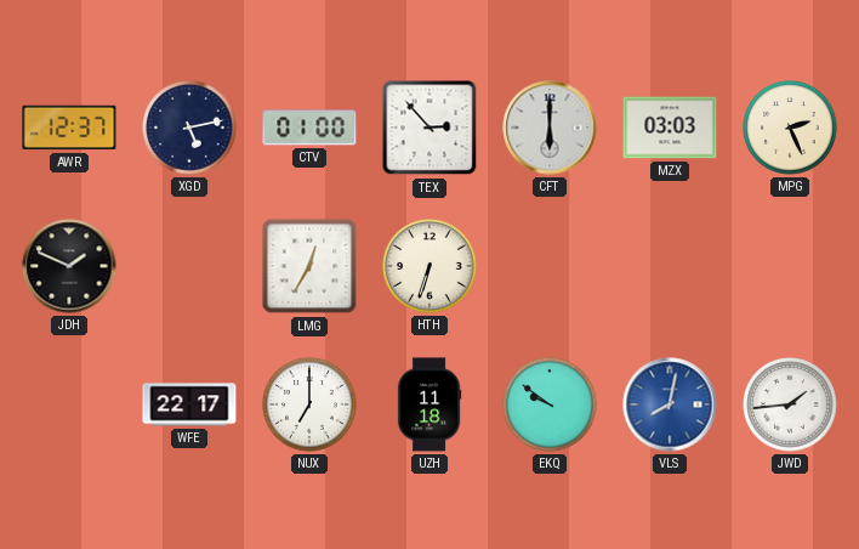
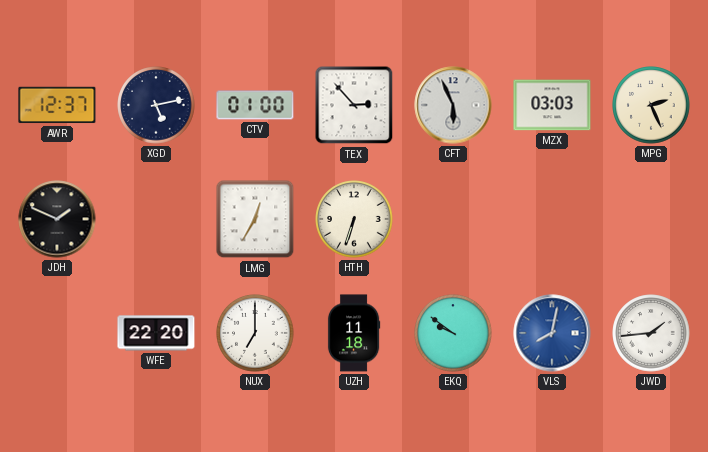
CFT: 6:00 -> 5:56 (453, 105)
WFE: 22:17 -> 22:20 (156, 333)
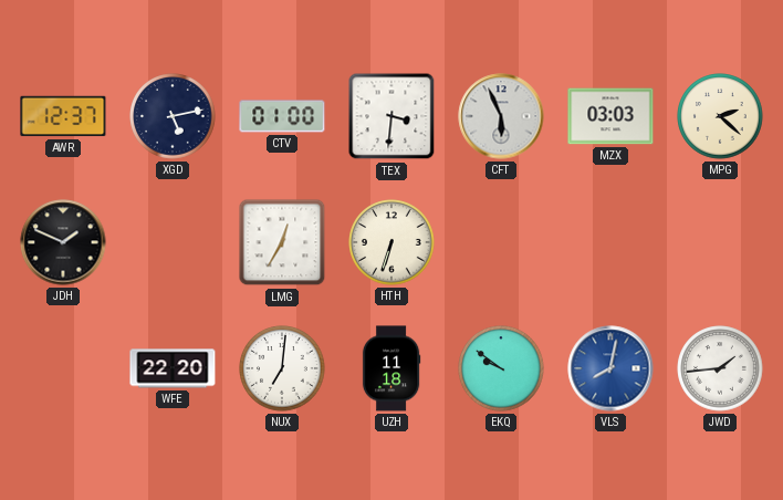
TEX: 2:53 -> 3:31 (391, 116)
MPG: 2:26 -> 2:22 (720, 116)
NUX: 7:00 -> 7:01 (282, 368)
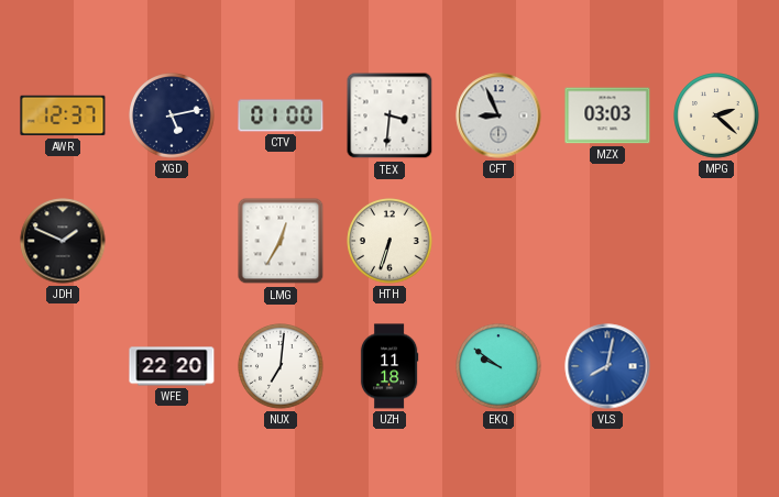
CFT: 5:56 -> 8:56 (498, 115)
JWD: 1:44 -> none (720, 368)
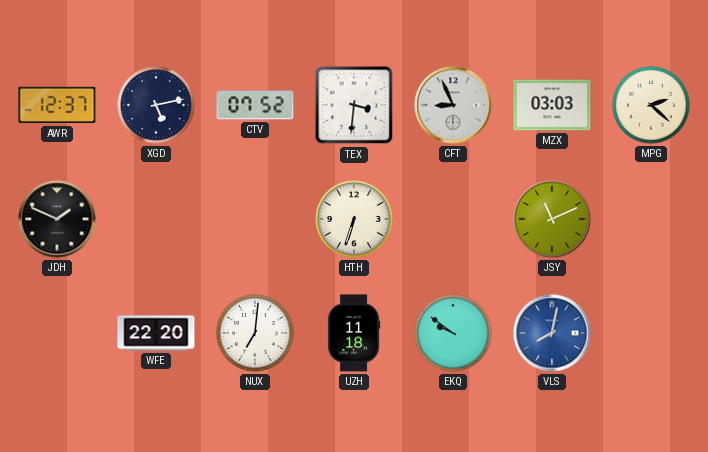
CTV: 01:00 -> 07:52 (255, 105)
LMG: 12:35 -> none (281, 241)
JSY: none -> 11:11 (552, 219)
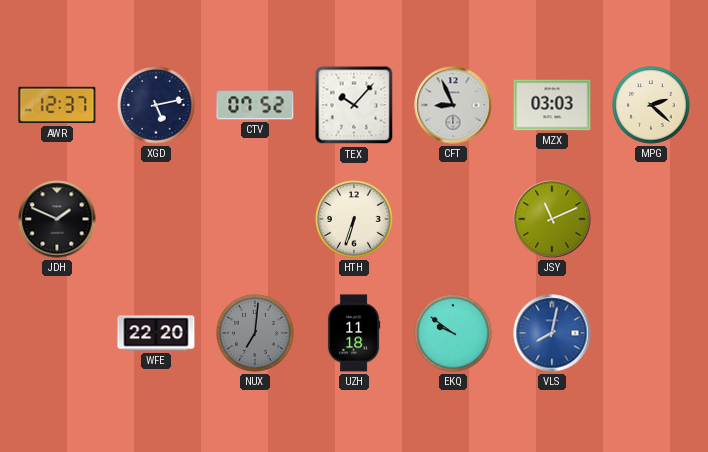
TEX: 3:31 -> 10:07 (354, 105)
NUX dial: white -> grey (255, 333)
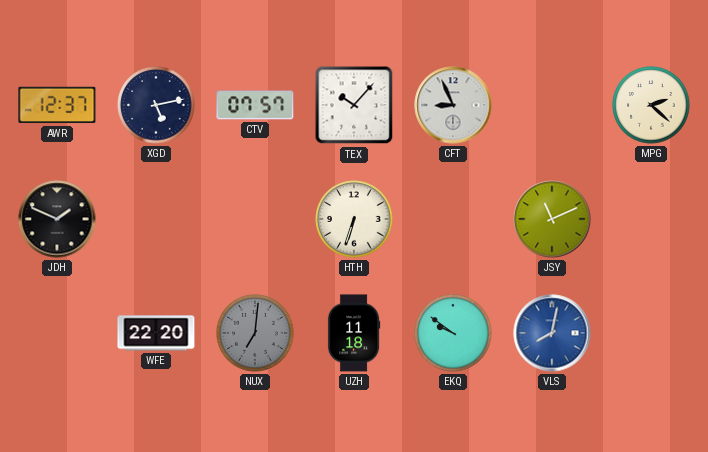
CTV: 07:52 -> 07:57 (255, 105)
MZX: 03:03 -> none (552, 105)
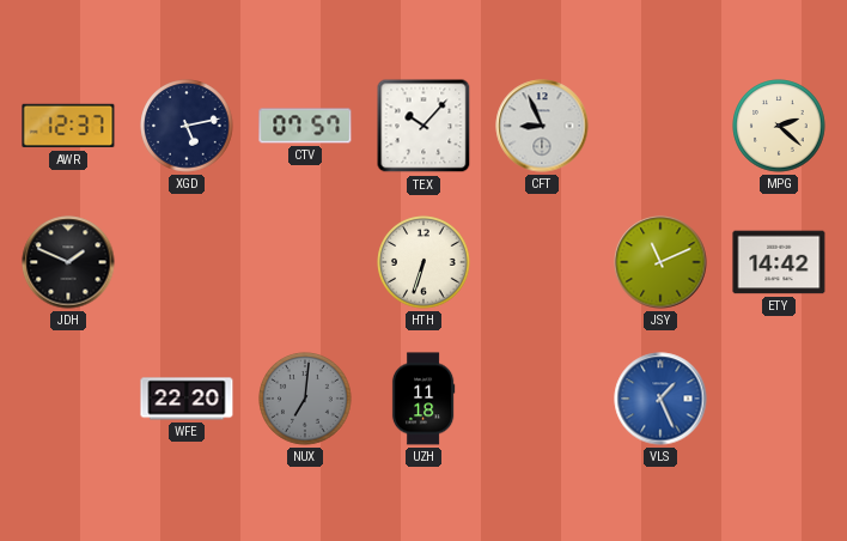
ETY: none -> 14:42 (779, 262)
EKQ: 9:51 -> none (453, 333)
VLS: 8:02 -> 1:26 (660, 399)
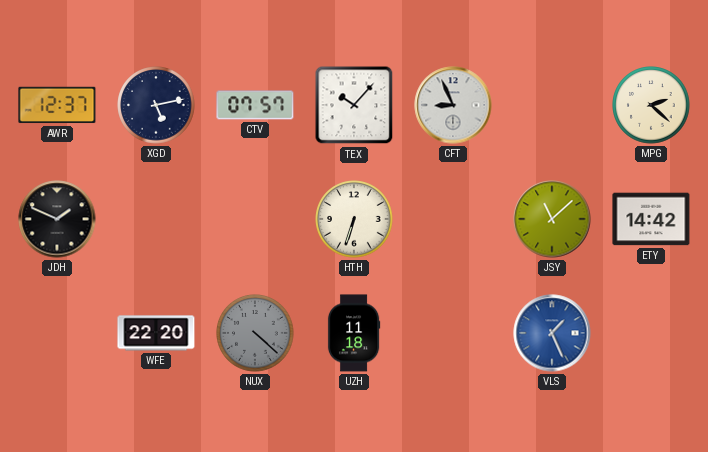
JSY: 11:11 -> 11:08 (552, 219)
NUX: 7:01 -> 4:22 (255, 333)
